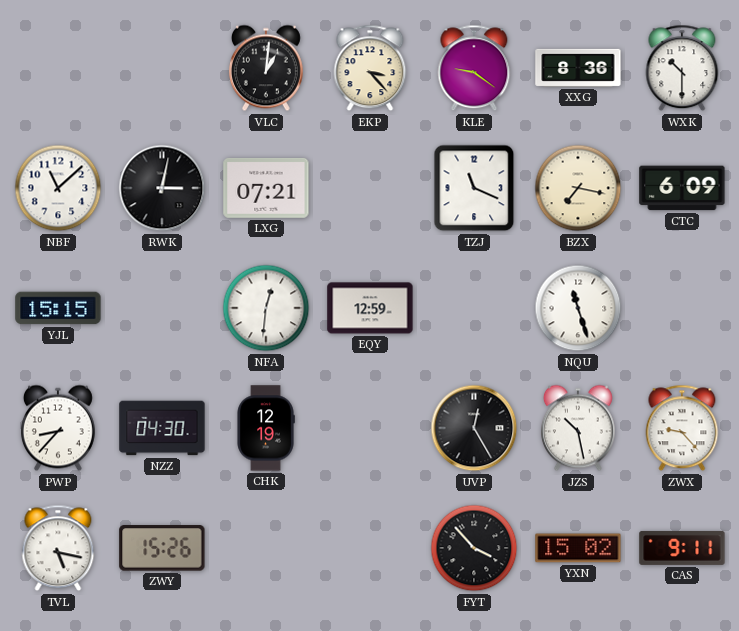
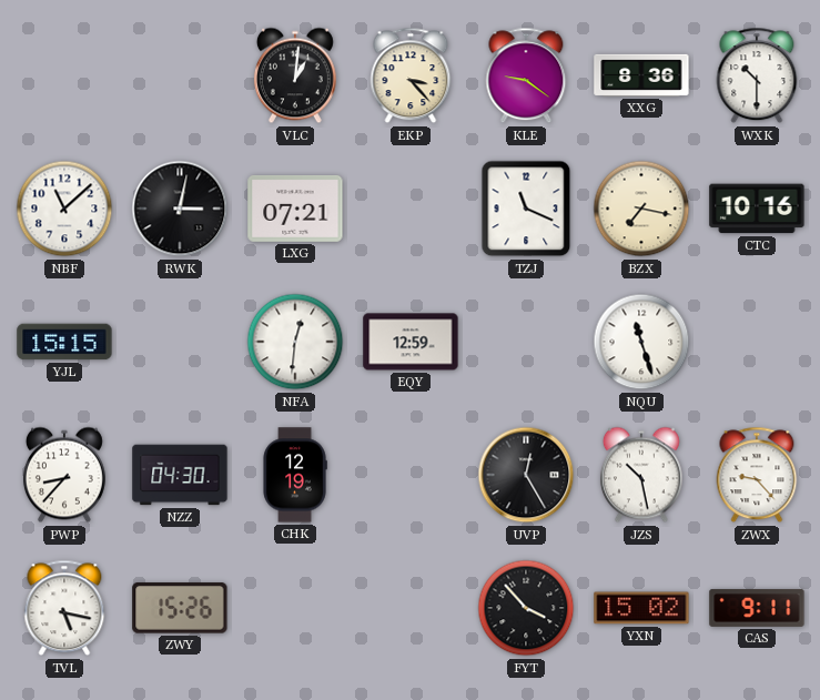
CTC: 6:09 -> 10:16 (757, 209)
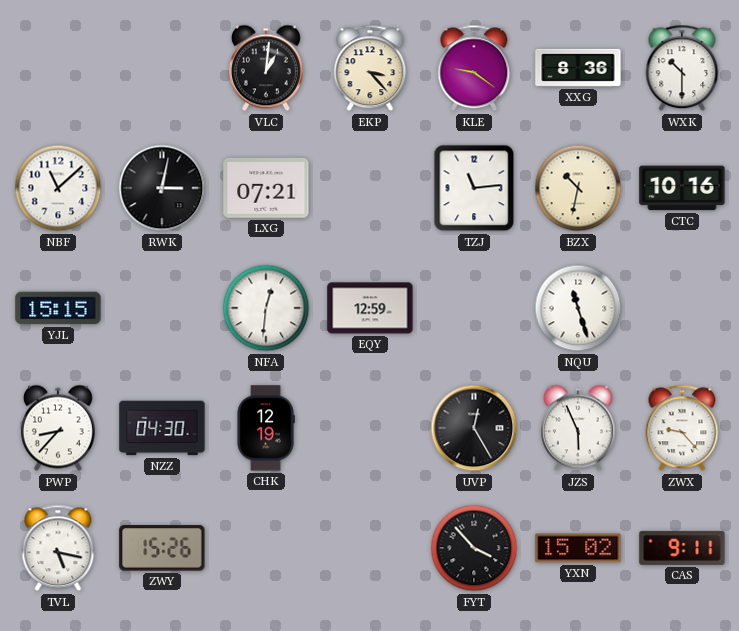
TZJ: 11:19 -> 11:14 (474, 188)
BZX: 7:17 -> 10:32 (578, 188)
JZS: 10:28 -> 5:56 (578, 428)
